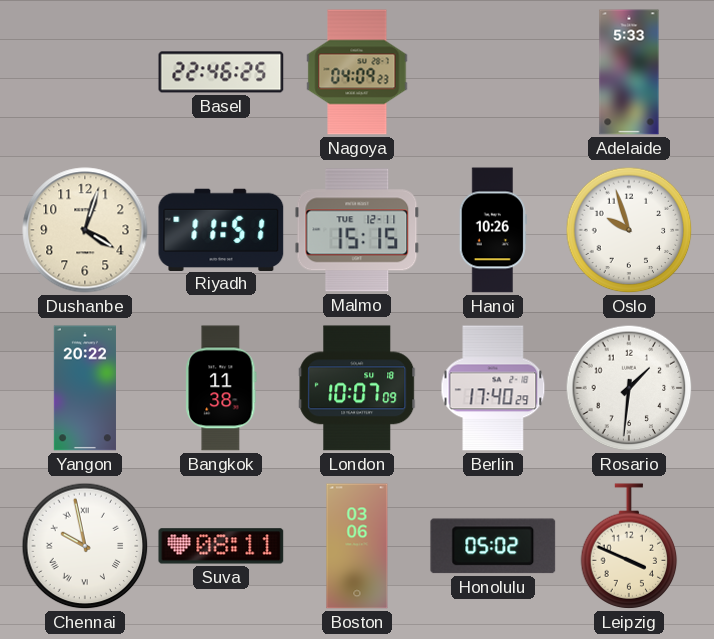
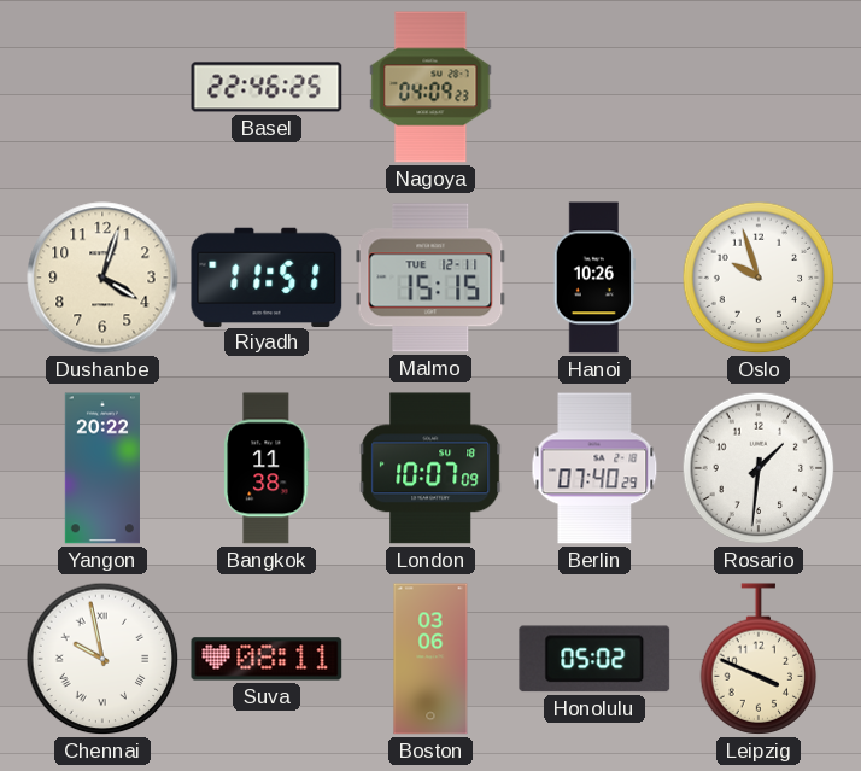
Adelaide: 5:33 -> none (629, 72)
Berlin: 17:40 -> 07:40 (594, 468)
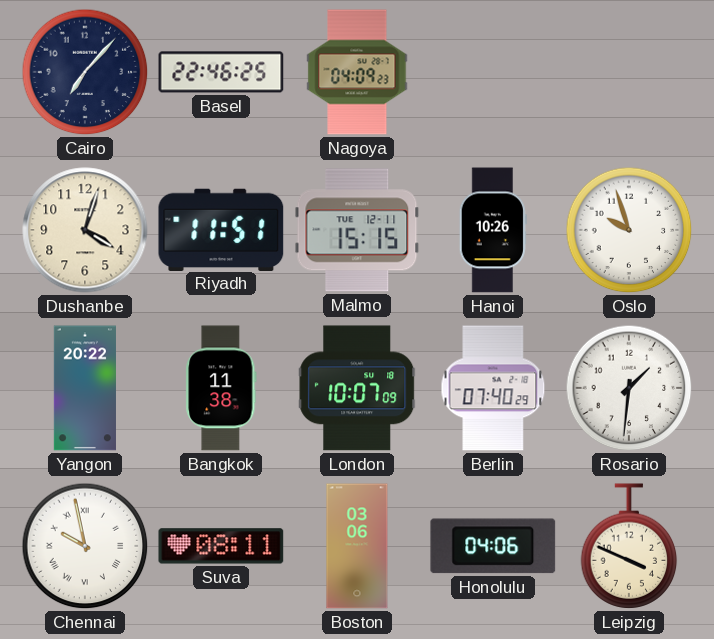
Cairo: none -> 7:07 (85, 72)
Honolulu: 05:02 -> 04:06 (493, 546)
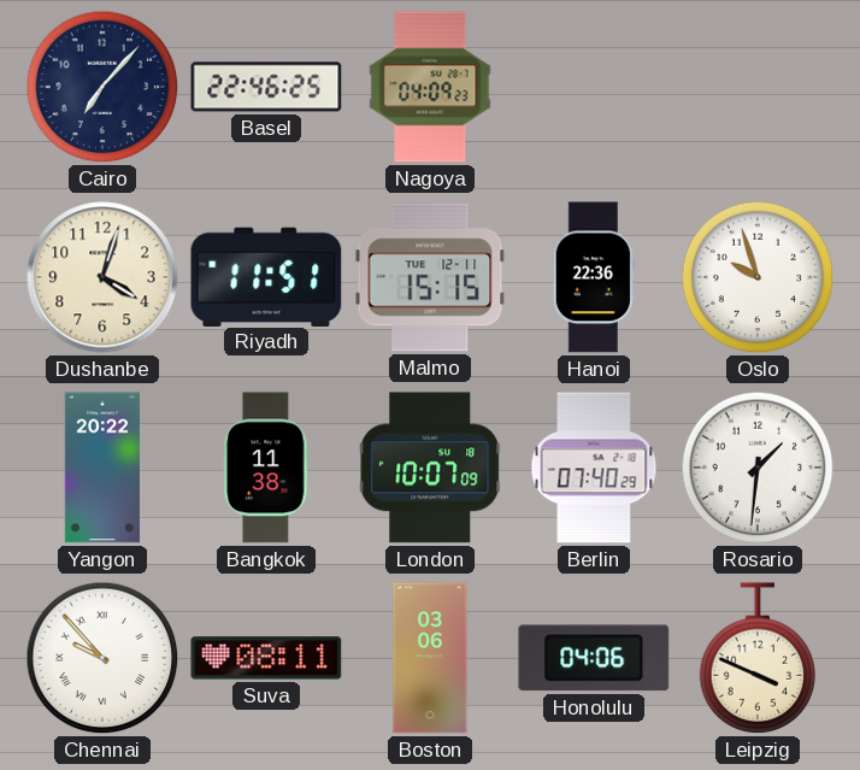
Hanoi: 10:26 -> 22:36 (594, 277)
Chennai: 9:58 -> 9:53 (102, 658)
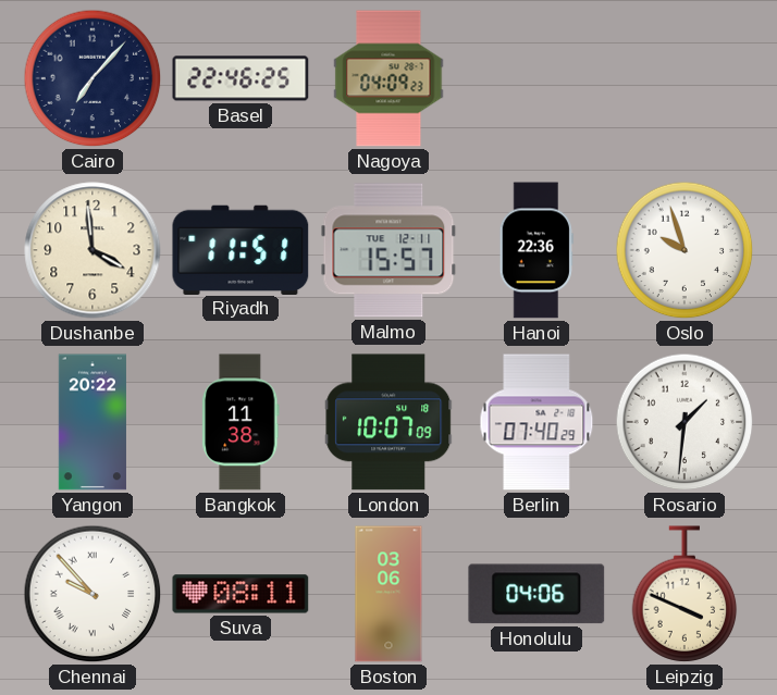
Dushanbe: 4:03 -> 3:59 (92, 250)
Malmo: 15:15 -> 15:57 (388, 250)
